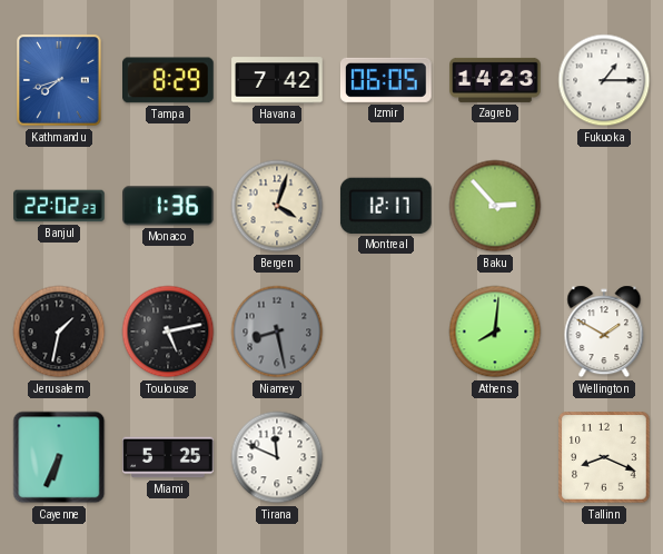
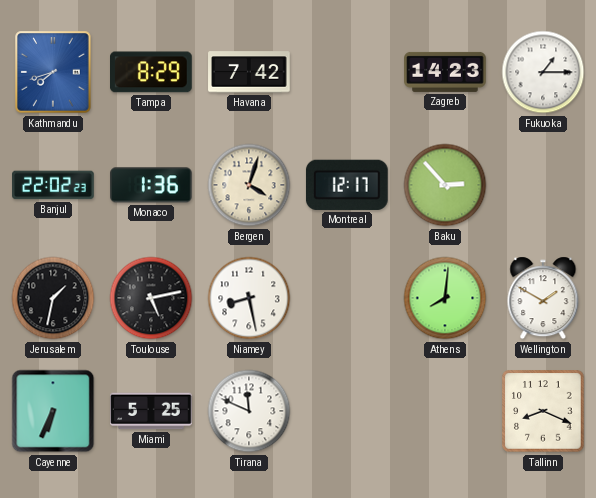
Izmir: 06:05 -> none (386, 80)
Niamey dial: grey -> white (249, 298)
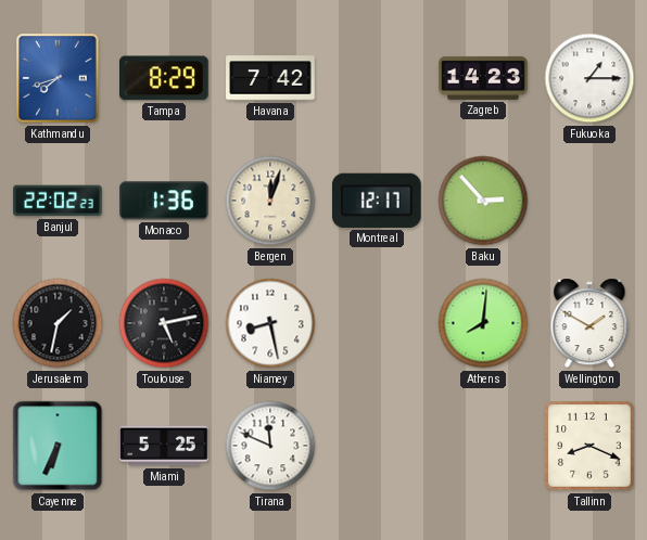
Bergen: 4:03 -> 12:03 (270, 201)
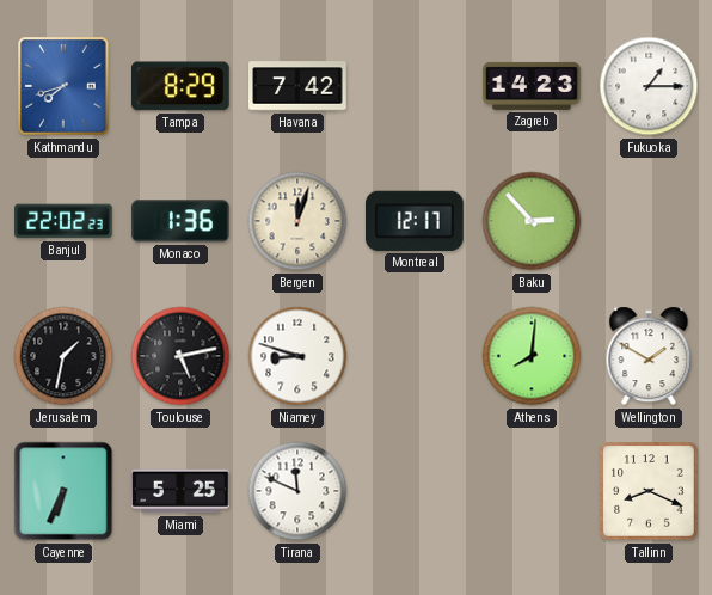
Niamey: 8:28 -> 8:48 (297, 356)
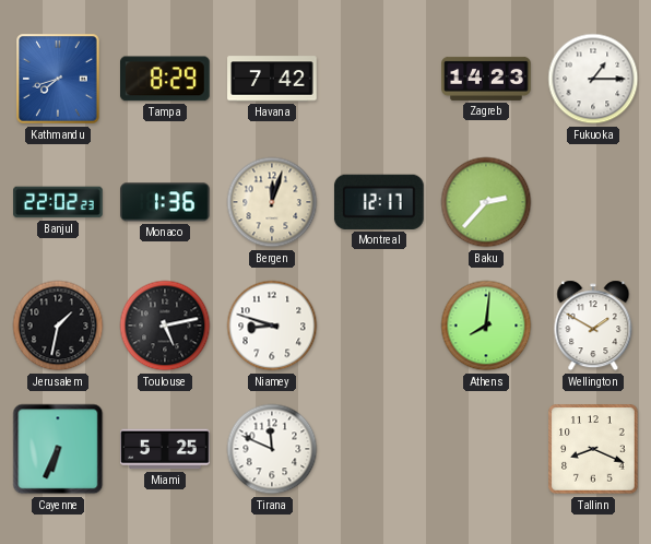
Baku: 2:53 -> 2:37 (486, 202)
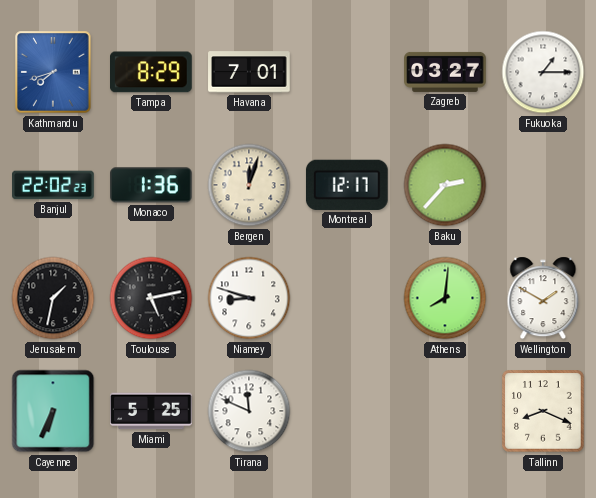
Havana: 7:42 -> 7:01 (249, 72)
Zagreb: 14:23 -> 03:27 (445, 72)
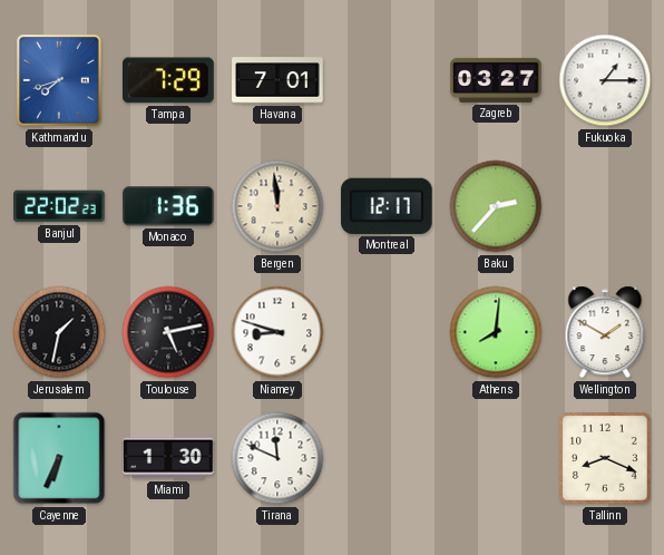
Tampa: 8:29 -> 7:29 (169, 80)
Bergen: 12:03 -> 11:59 (277, 206)
Miami: 5:25 -> 1:30 (168, 458)
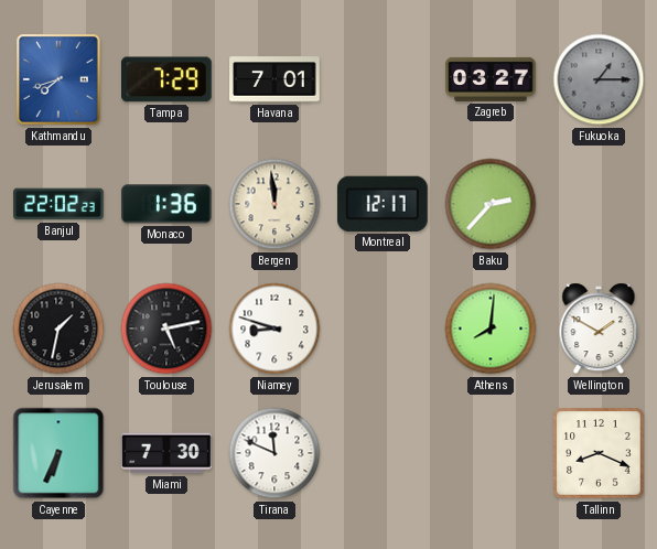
Fukuoka dial: white -> grey (599, 79)
Miami: 1:30 -> 7:30 (166, 453)
